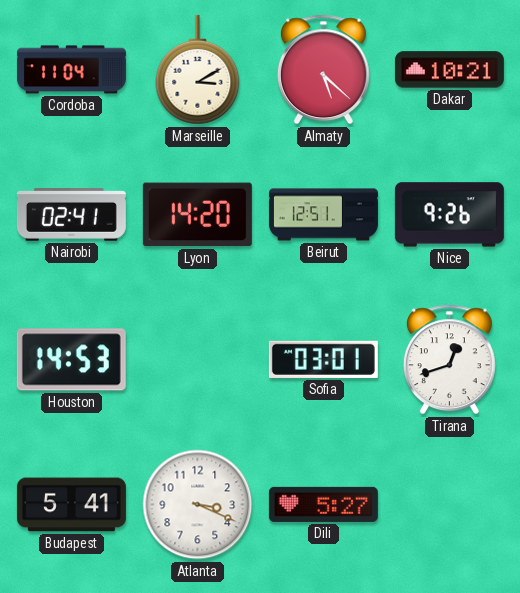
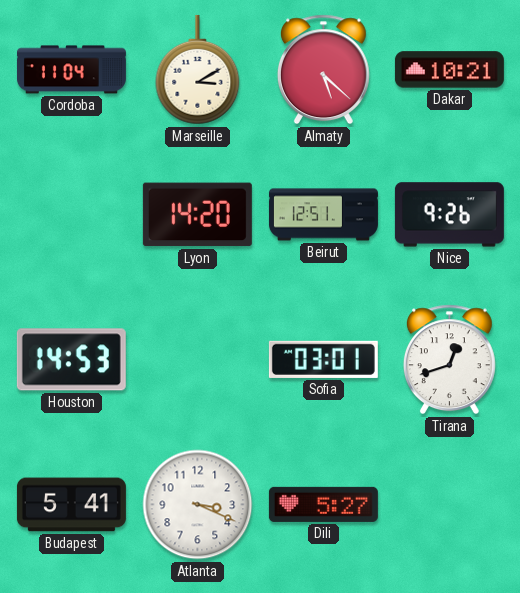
Nairobi: 02:41 -> none (71, 215)
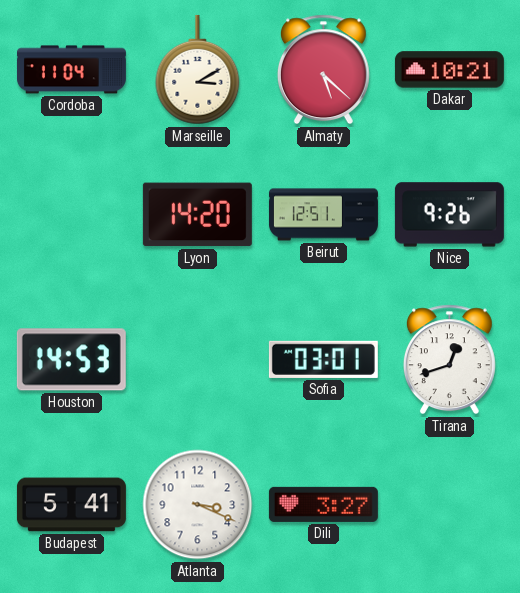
Dili: 5:27 -> 3:27 (323, 504)
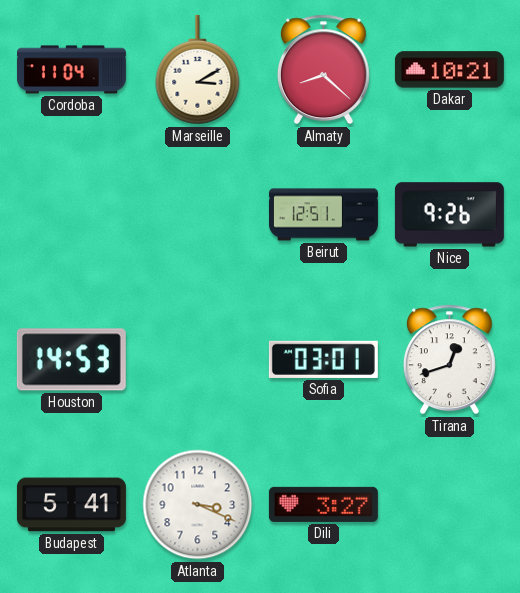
Almaty: 5:22 -> 8:22 (323, 70)
Lyon: 14:20 -> none (197, 215)
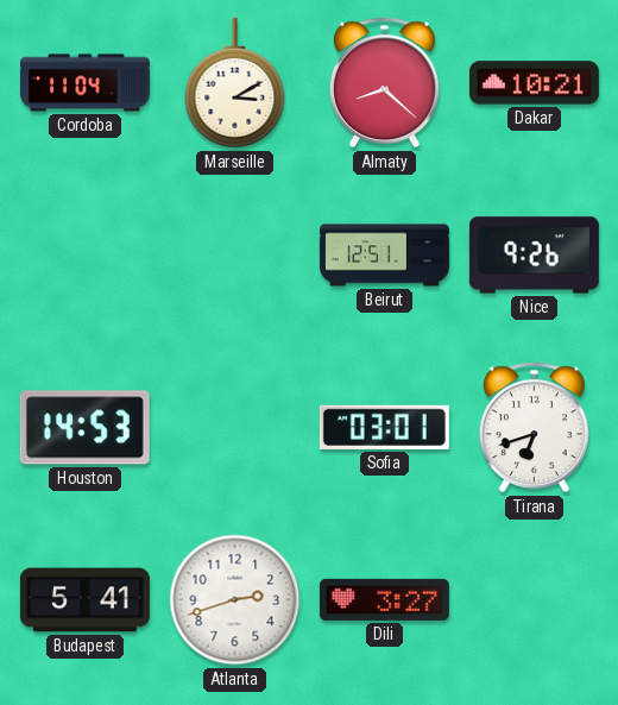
Tirana: 12:42 -> 6:42 (534, 428)
Atlanta: 3:19 -> 2:42 (235, 600)
